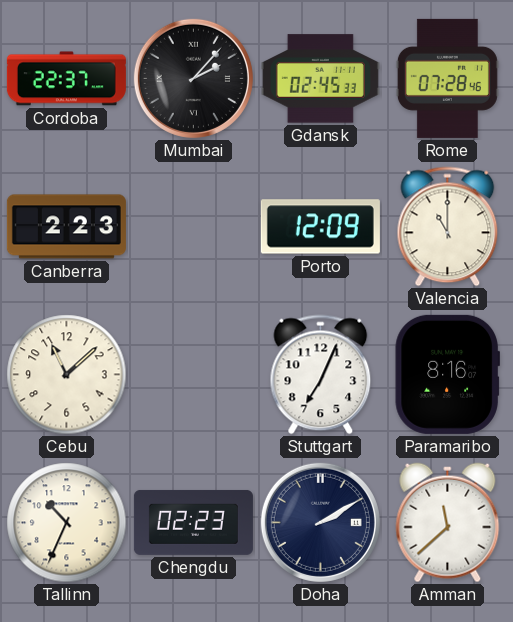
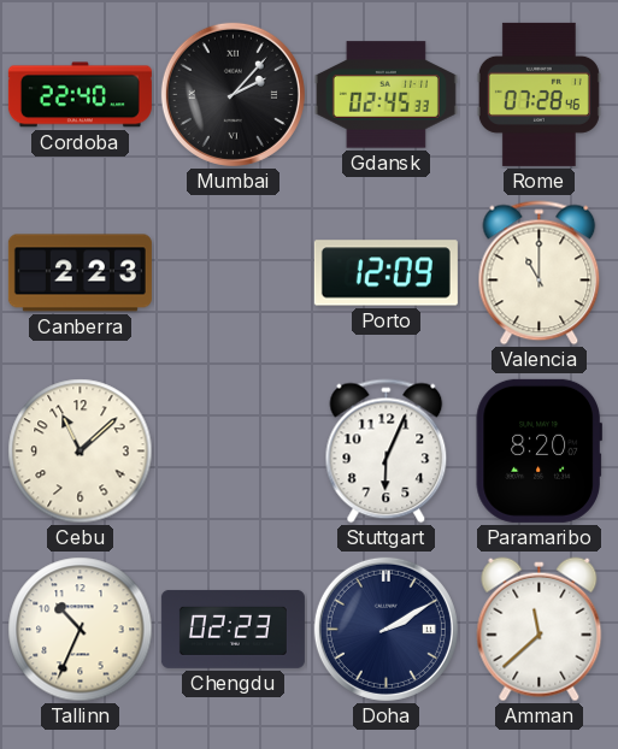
Cordoba: 22:37 -> 22:40 (80, 95)
Stuttgart: 7:04 -> 6:04 (387, 452)
Paramaribo: 8:16 -> 8:20 (538, 450)
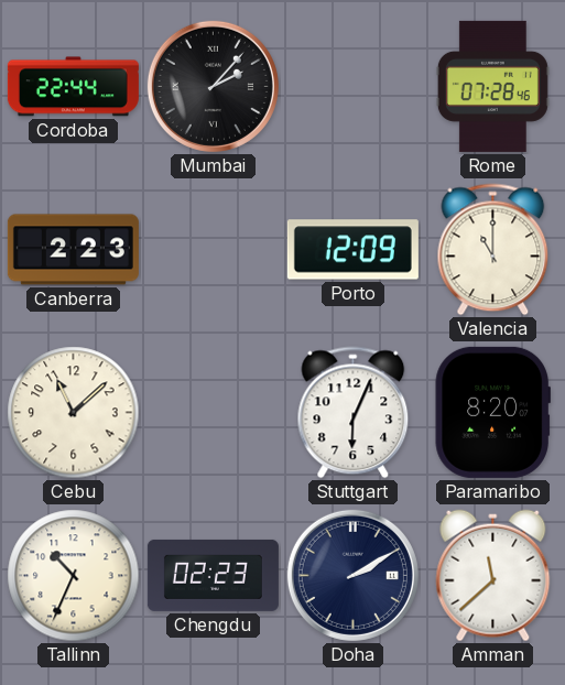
Cordoba: 22:40 -> 22:44 (73, 87)
Gdansk: 02:45 -> none (385, 95)
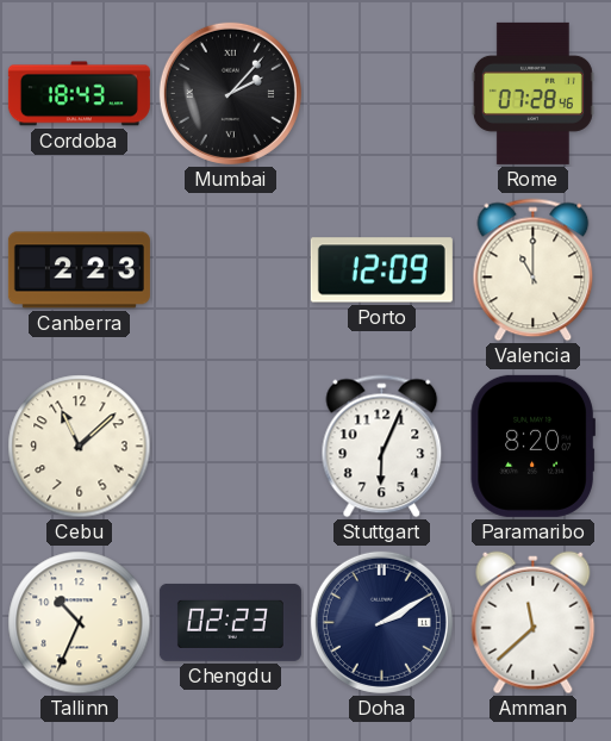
Cordoba: 22:44 -> 18:43 (79, 94)
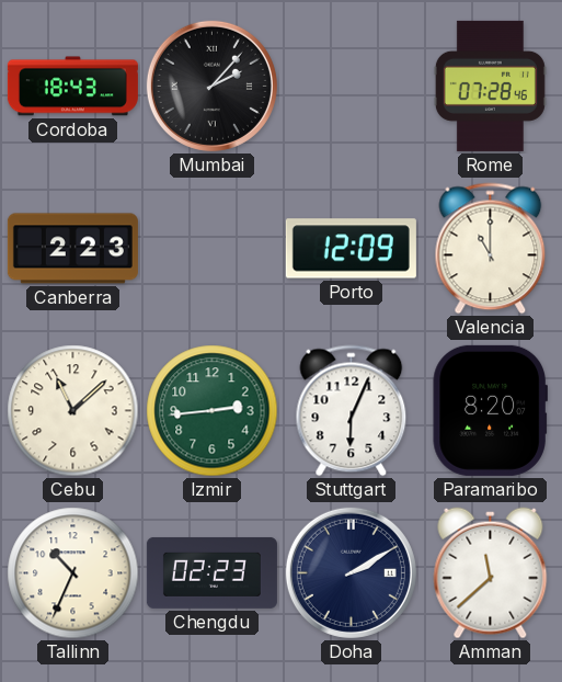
Izmir: none -> 2:44 (213, 411)
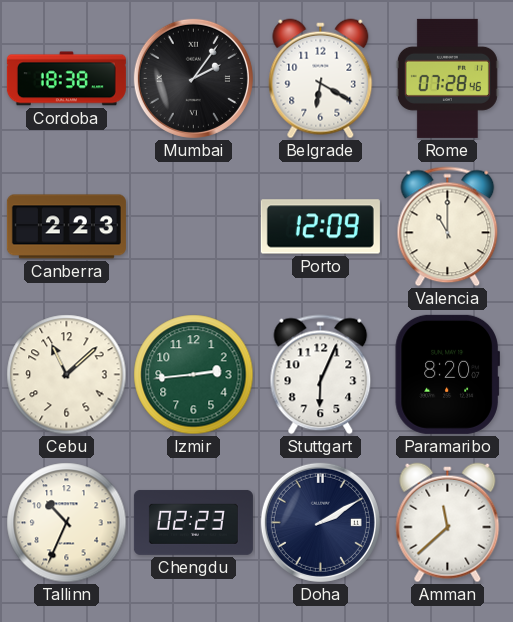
Cordoba: 18:43 -> 18:38 (66, 79)
Mumbai: 2:07 -> 2:06 (193, 78)
Belgrade: none -> 6:20 (321, 79)
